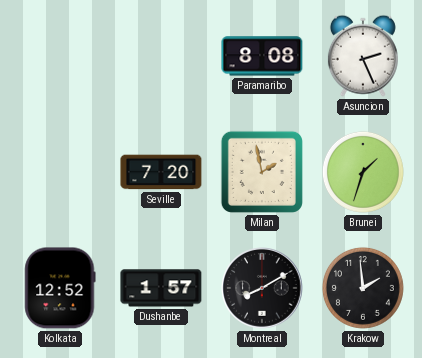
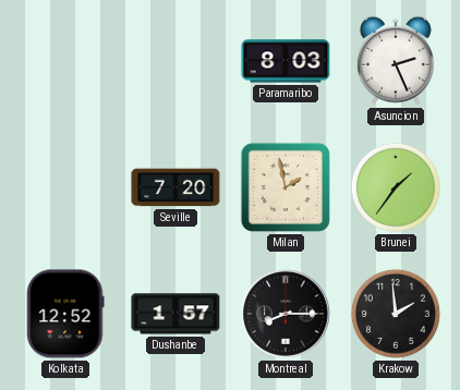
Paramaribo: 8:08 -> 8:03 (286, 61)
Brunei: 1:33 -> 1:36 (396, 187)
Montreal: 8:10 -> 8:15 (286, 314)
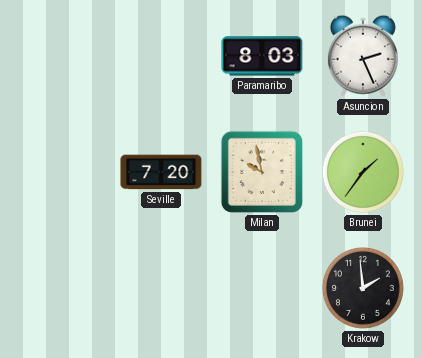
Milan: 1:58 -> 9:58 (262, 172)
Kolkata: 12:52 -> none (65, 314)
Dushanbe: 1:57 -> none (175, 314)
Montreal: 8:15 -> none (286, 314)
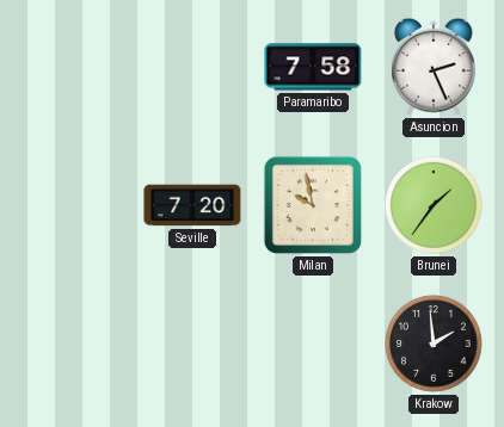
Paramaribo: 8:03 -> 7:58 (313, 67)
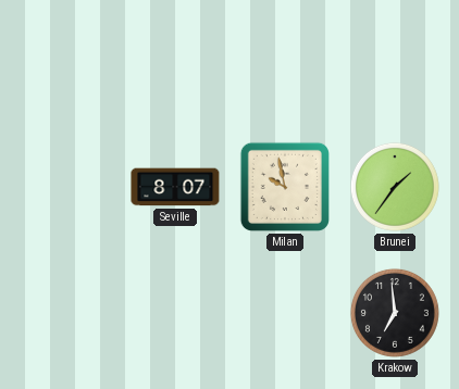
Paramaribo: 7:58 -> none (313, 67)
Asuncion: 2:26 -> none (434, 67)
Seville: 7:20 -> 8:07 (175, 187)
Krakow: 1:59 -> 6:59 (395, 313)
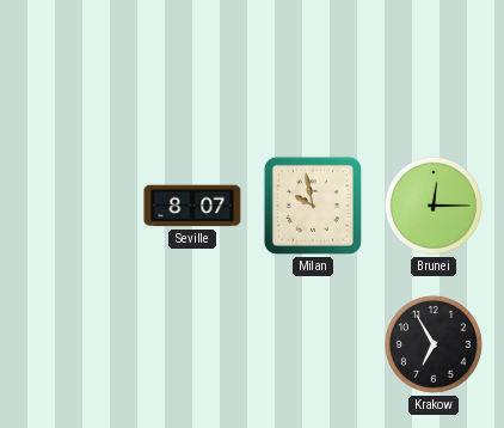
Brunei: 1:36 -> 12:15 (434, 206)
Krakow: 6:59 -> 6:55 (434, 344)
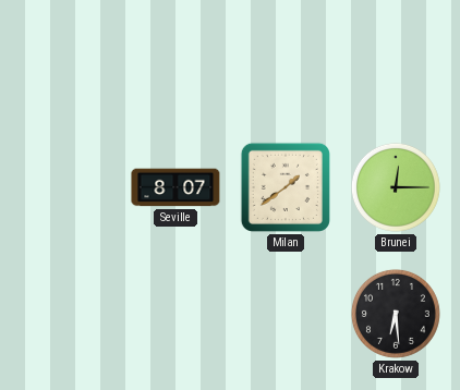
Milan: 9:58 -> 1:39 (286, 187)
Krakow: 6:55 -> 6:29 (396, 314)
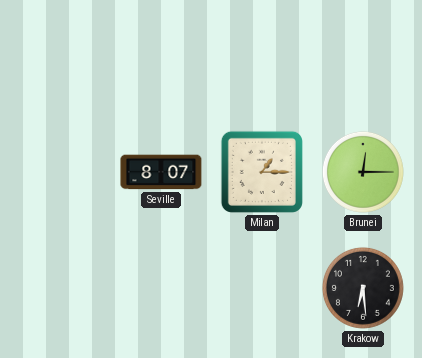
Milan: 1:39 -> 1:15 (262, 172)
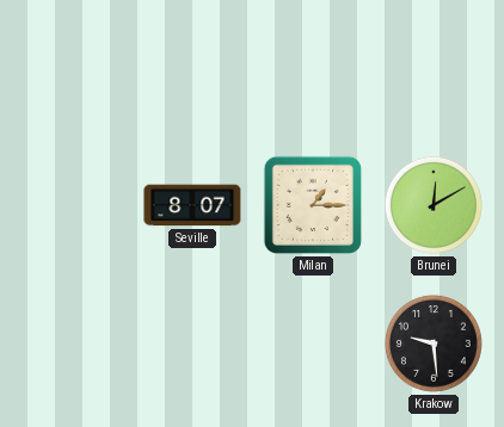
Brunei: 12:15 -> 12:10 (434, 205)
Krakow: 6:29 -> 9:29 (434, 344)
